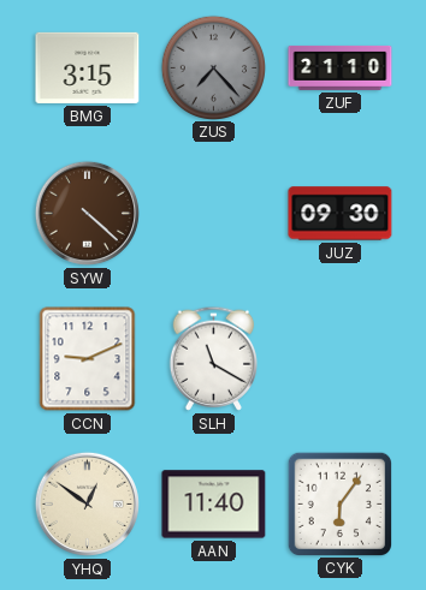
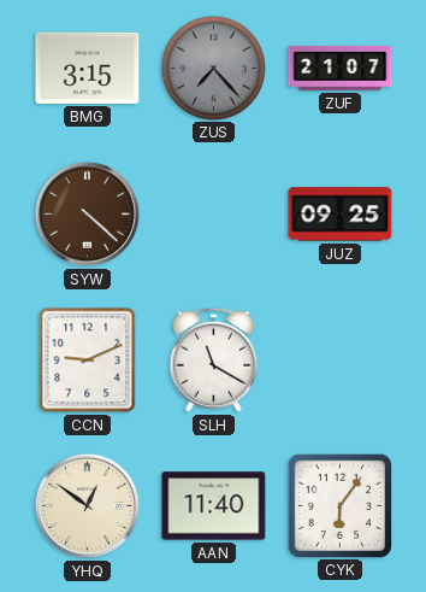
ZUF: 21:10 -> 21:07 (341, 68)
JUZ: 09:30 -> 09:25 (341, 215)
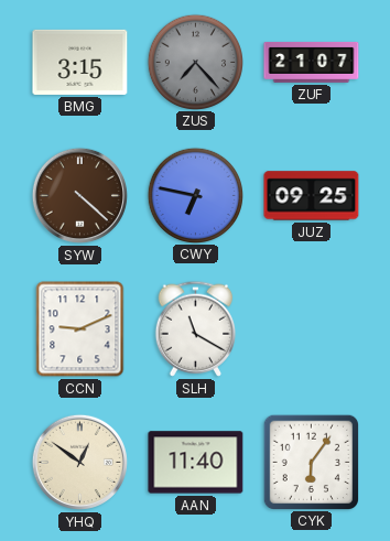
CWY: none -> 6:47 (195, 195)
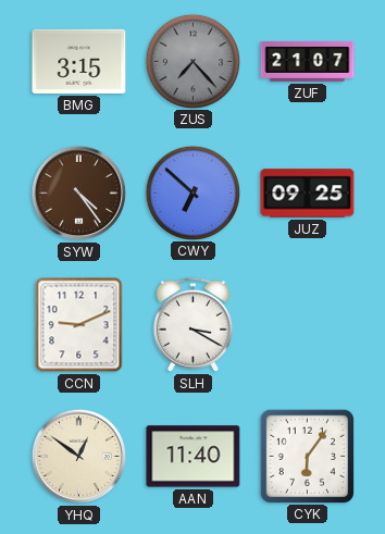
SYW: 4:22 -> 4:24 (78, 193)
CWY: 6:47 -> 6:52 (192, 193)
SLH: 11:20 -> 3:20 (192, 324)
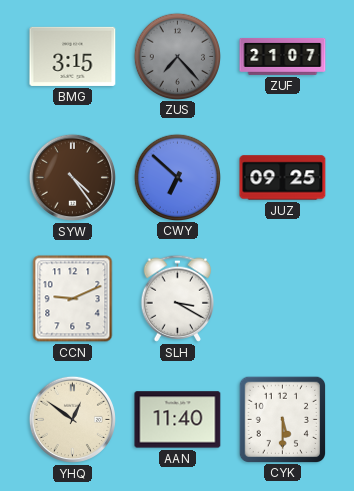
CYK: 6:06 -> 5:30 (282, 419)
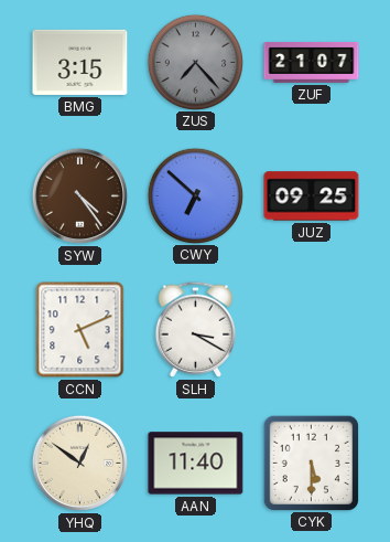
CCN: 9:11 -> 5:11 (80, 330)
